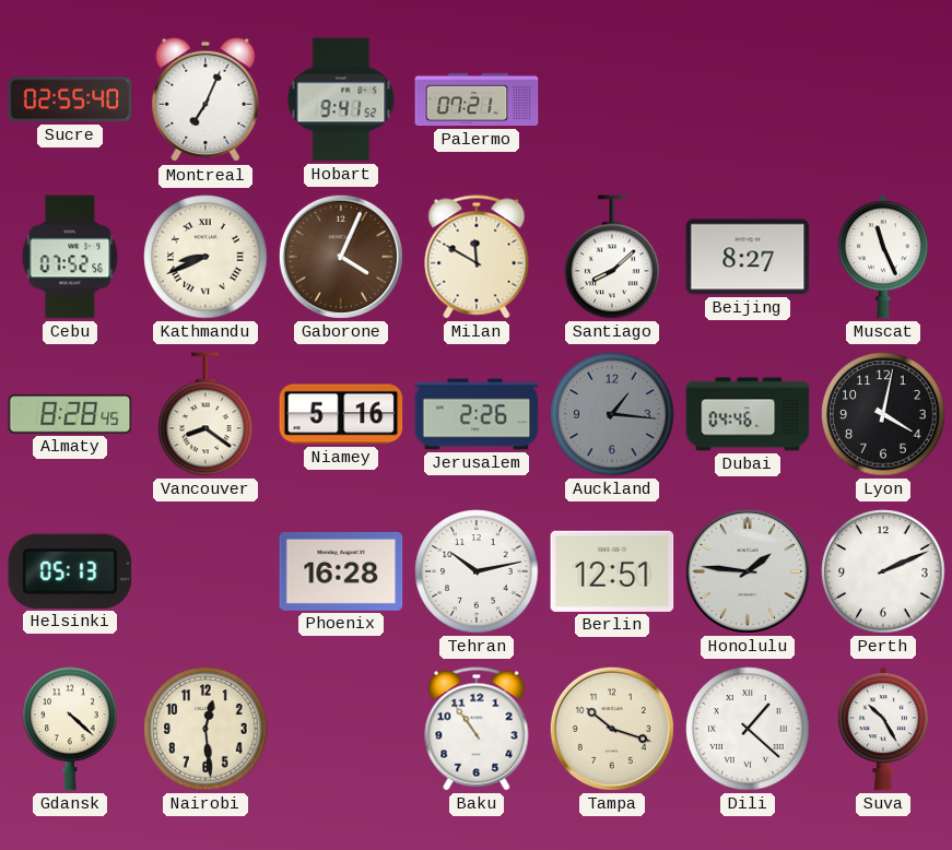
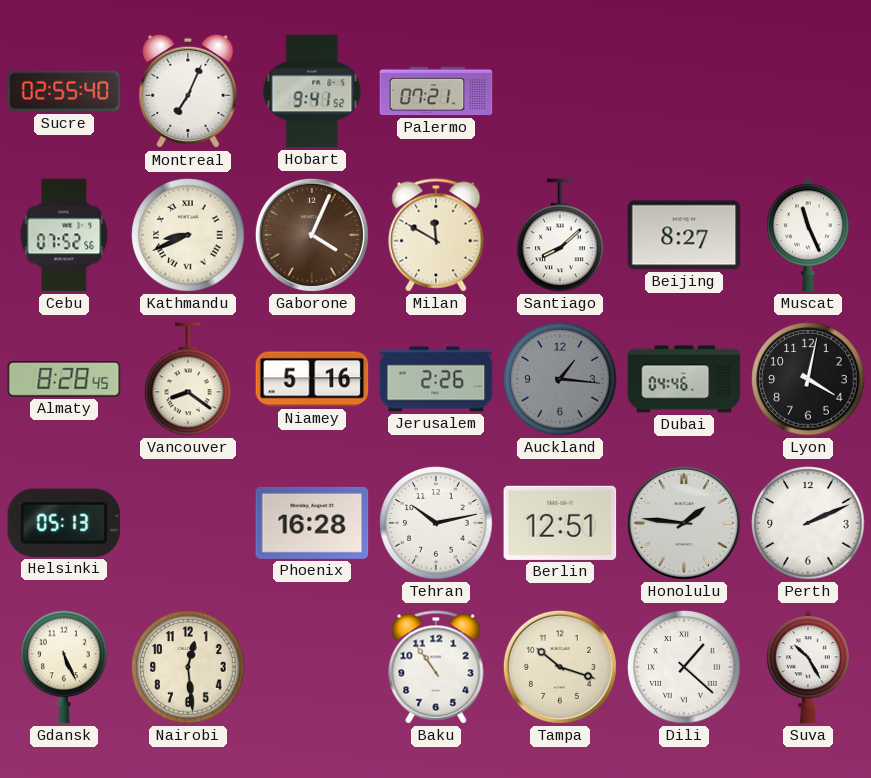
Gdansk: 4:22 -> 5:26 (64, 667)
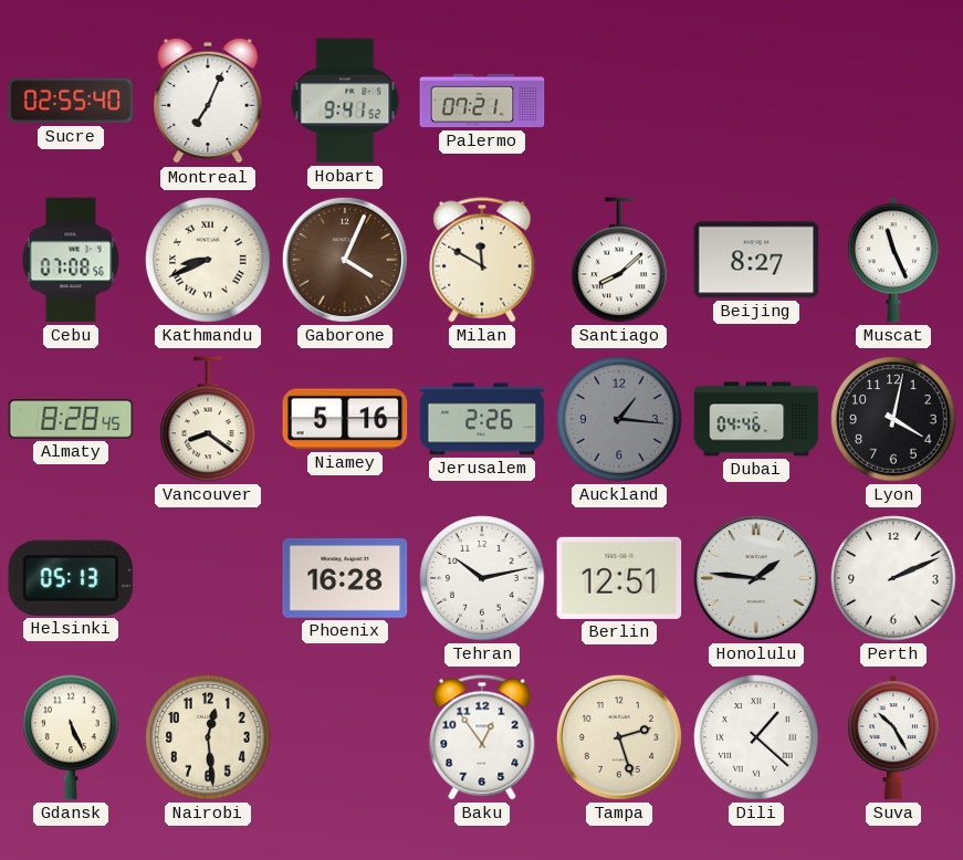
Cebu: 07:52 -> 07:08 (71, 260)
Baku: 10:54 -> 12:54 (482, 737)
Tampa: 10:18 -> 2:27 (619, 737)
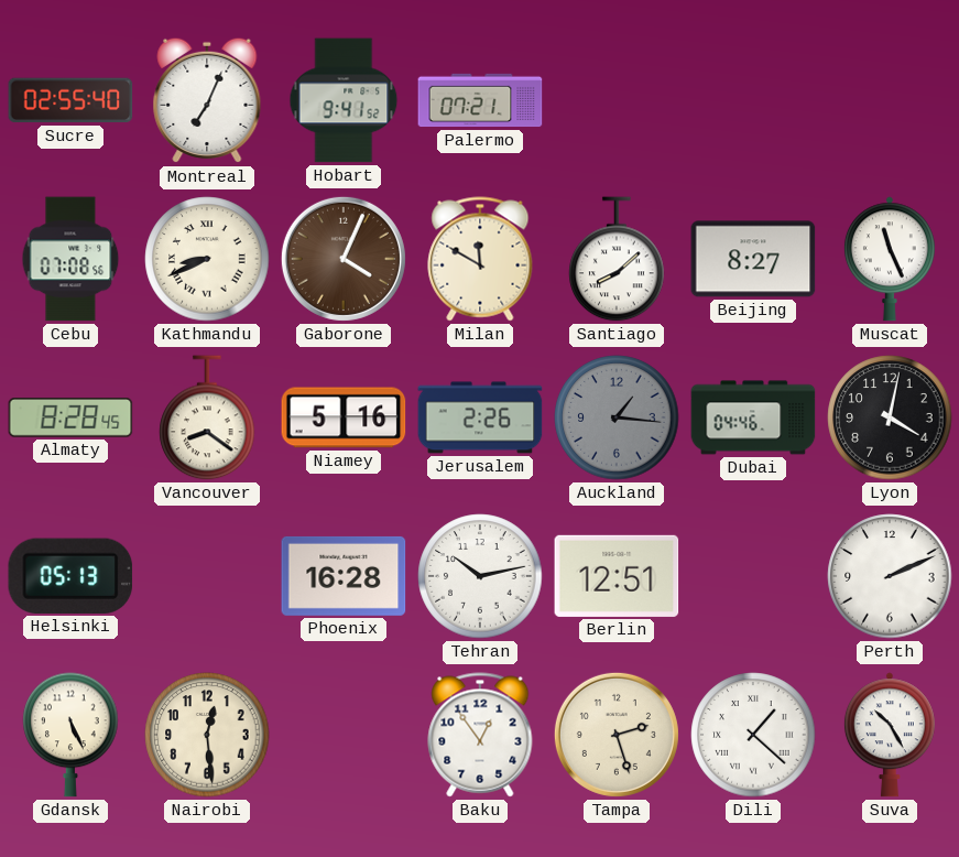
Honolulu: 1:46 -> none (756, 578)
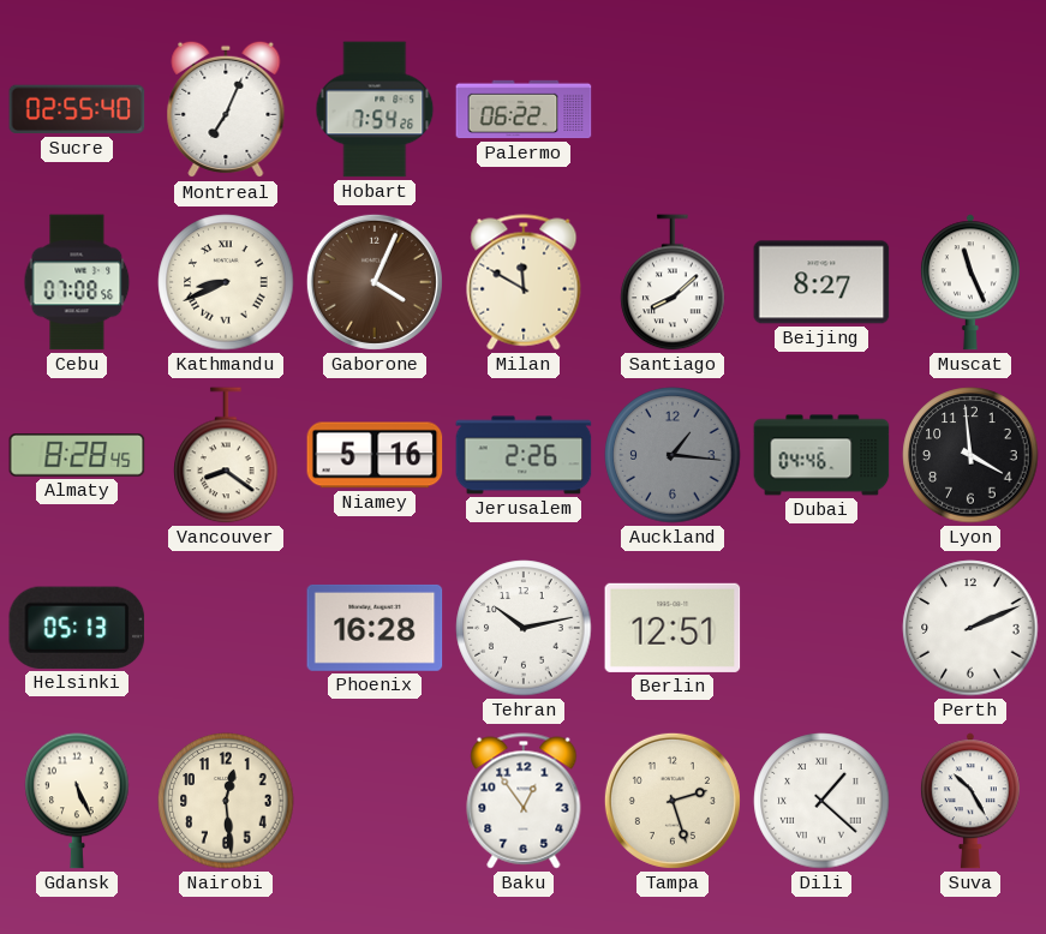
Hobart: 9:41 -> 7:54 (375, 109)
Palermo: 07:21 -> 06:22 (524, 109)
Lyon: 4:02 -> 3:59 (970, 455)
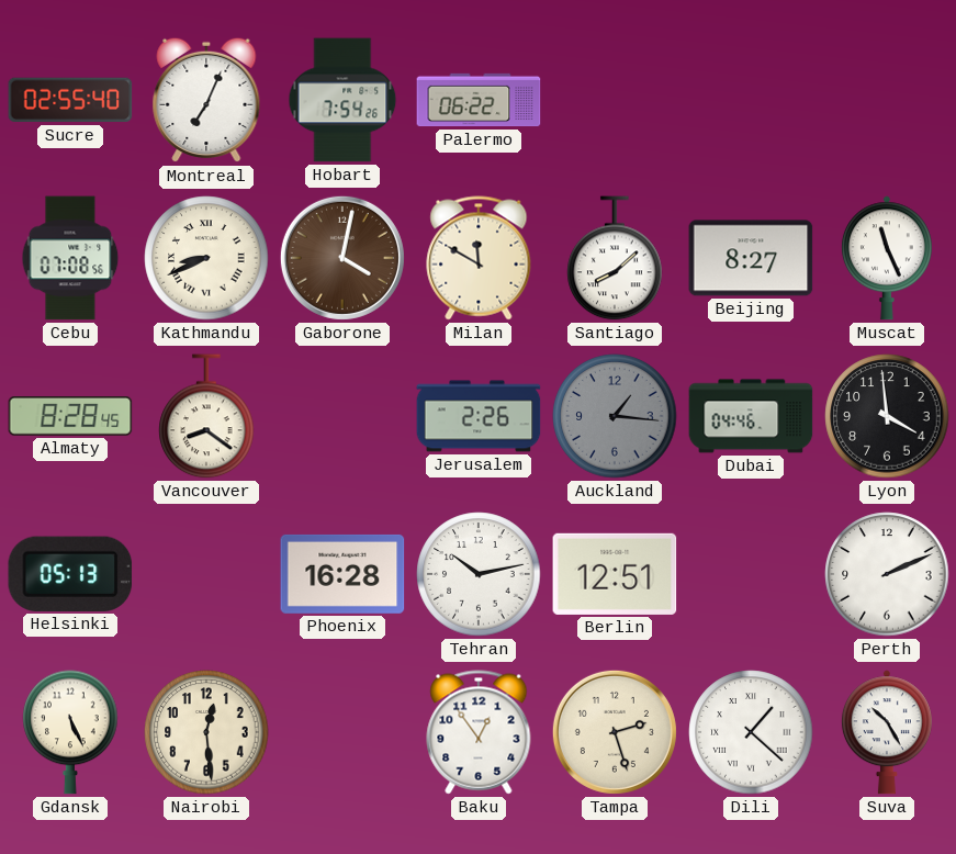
Gaborone: 4:04 -> 4:02 (342, 258)
Niamey: 5:16 -> none (375, 455)
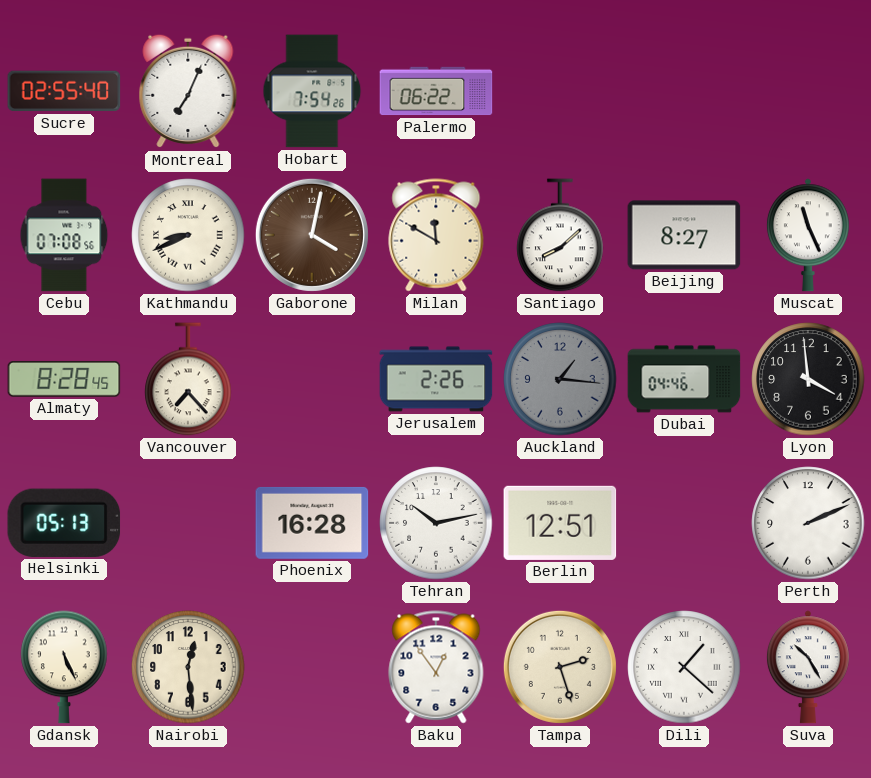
Vancouver: 8:21 -> 7:23 (188, 379)
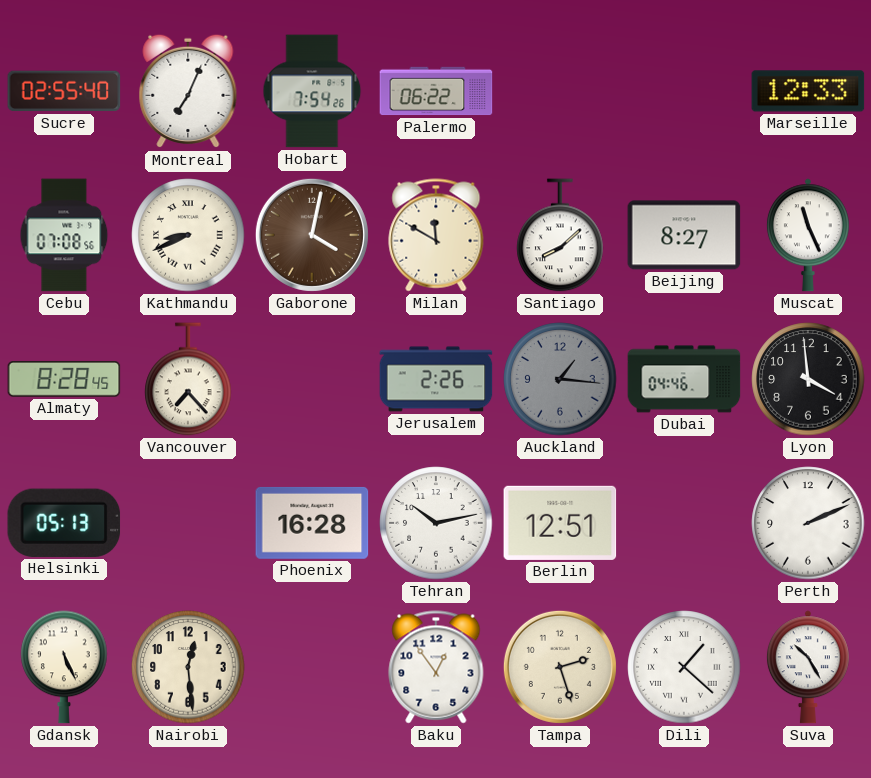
Marseille: none -> 12:33 (808, 91)
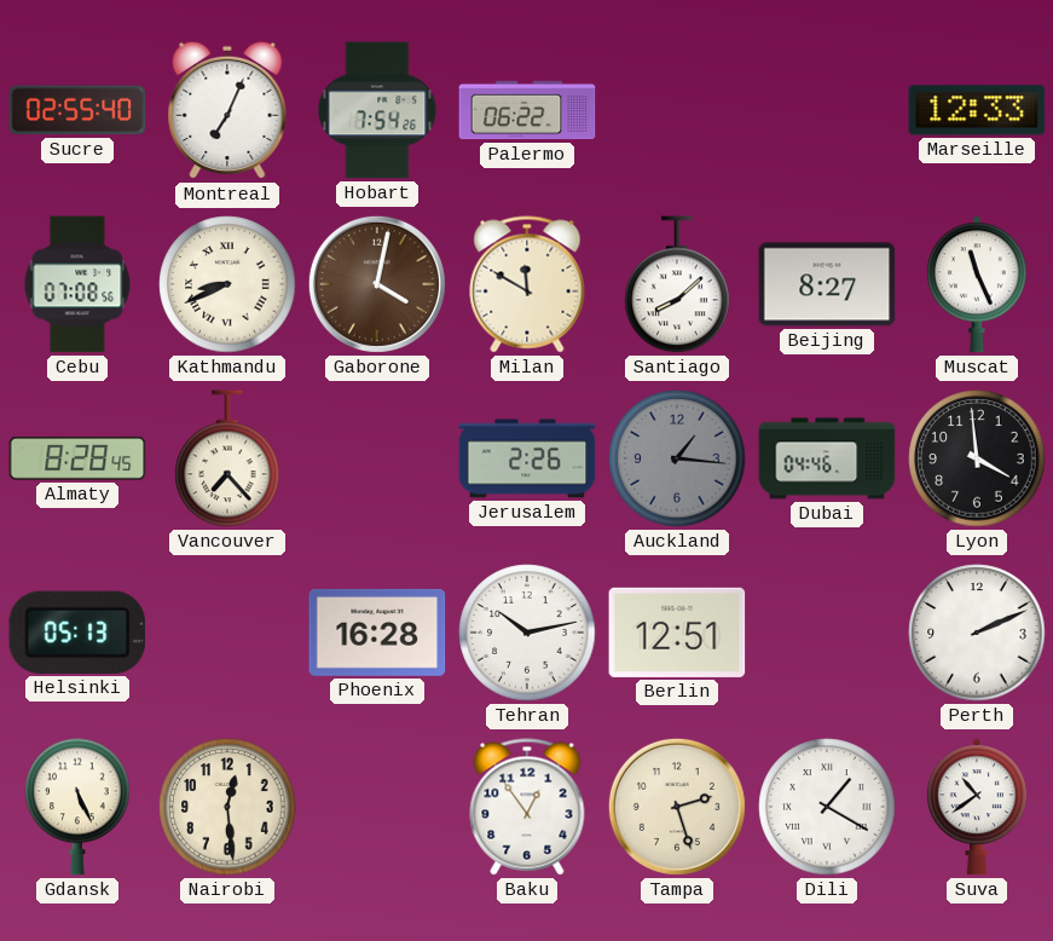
Dili: 1:22 -> 1:20 (827, 807)
Suva: 10:25 -> 10:39 (977, 807)
